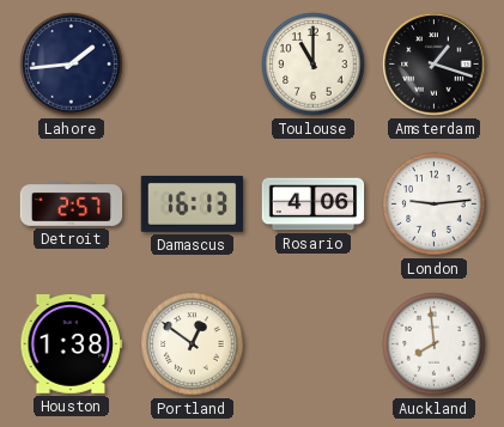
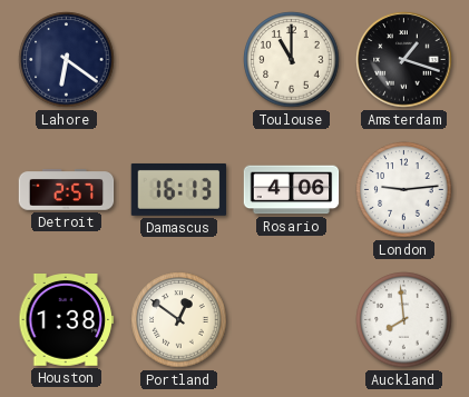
Lahore: 1:44 -> 6:21 (67, 60)
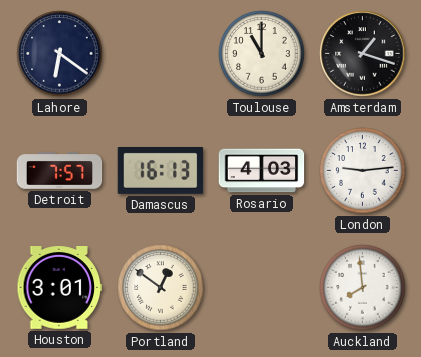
Detroit: 2:57 -> 7:57 (60, 171)
Rosario: 4:06 -> 4:03 (262, 171)
Houston: 1:38 -> 3:01 (60, 288)
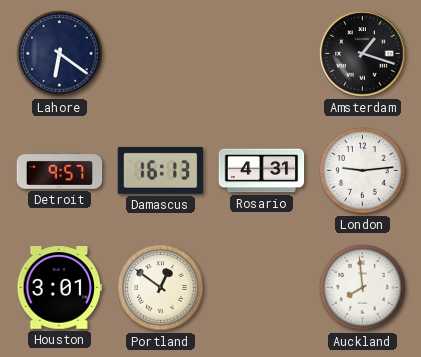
Toulouse: 11:00 -> none (262, 54)
Detroit: 7:57 -> 9:57 (60, 171)
Rosario: 4:03 -> 4:31 (262, 171)
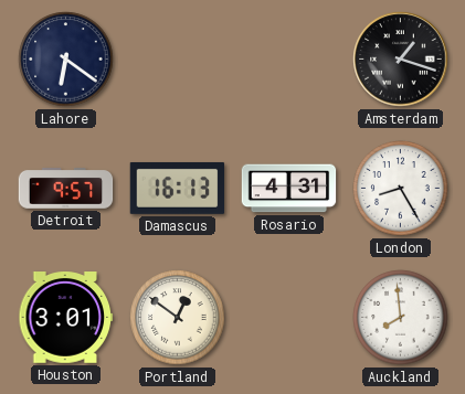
London: 9:14 -> 8:25 (401, 189)
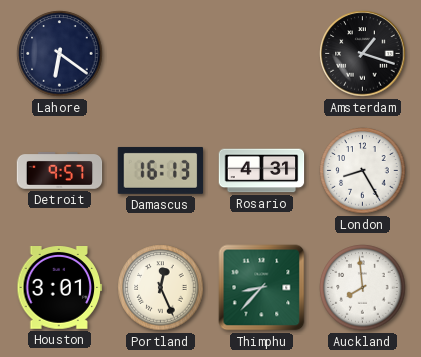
Portland: 12:51 -> 12:26 (161, 288)
Thimphu: none -> 8:37 (262, 288)
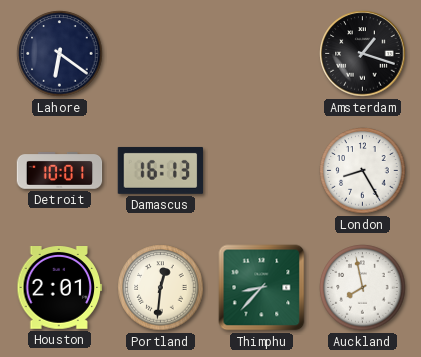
Detroit: 9:57 -> 10:01 (60, 171)
Rosario: 4:31 -> none (262, 171)
Houston: 3:01 -> 2:01 (60, 288)
Portland: 12:26 -> 12:31 (161, 288)
Auckland: 7:59 -> 7:58 (363, 288)
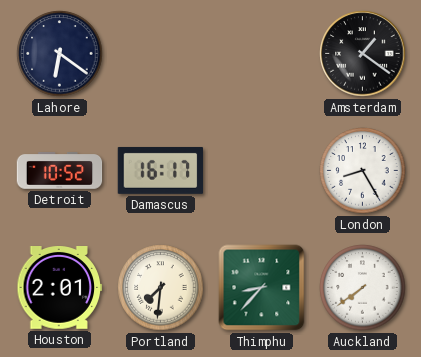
Amsterdam: 1:18 -> 1:21 (363, 54)
Detroit: 10:01 -> 10:52 (60, 171)
Damascus: 16:13 -> 16:17 (161, 170)
Portland: 12:31 -> 7:31 (161, 288)
Auckland: 7:58 -> 7:39 (363, 288)
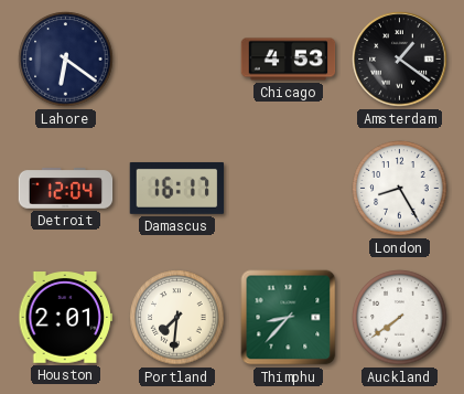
Chicago: none -> 4:53 (289, 60)
Detroit: 10:52 -> 12:04 (66, 189)
